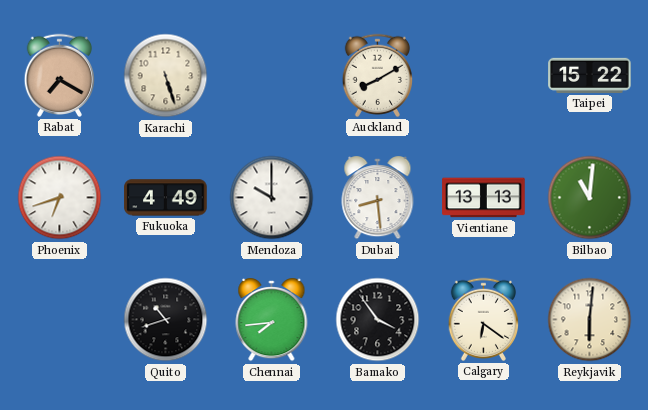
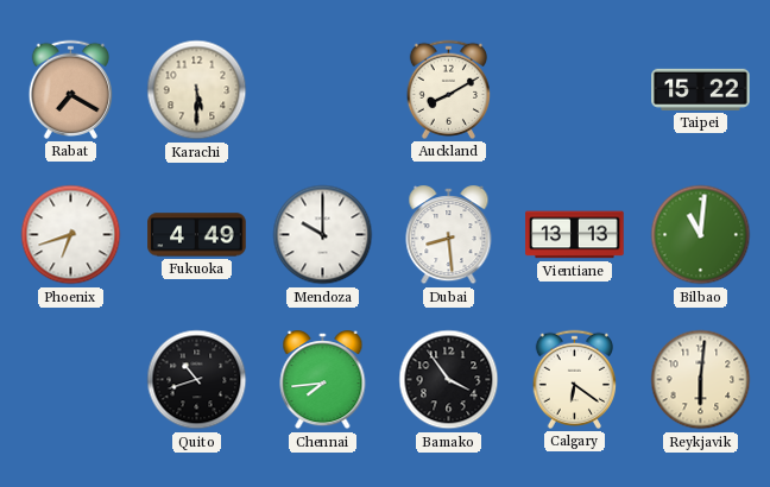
Karachi: 5:27 -> 5:30 (197, 90)
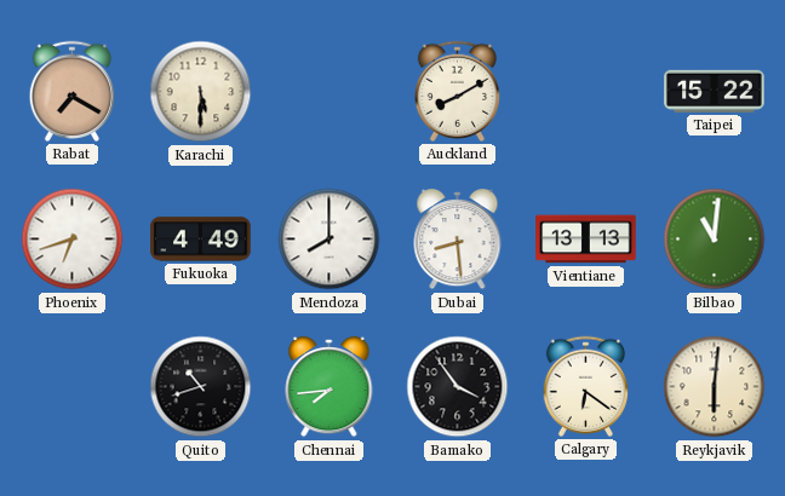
Mendoza: 10:00 -> 8:00 (330, 240)
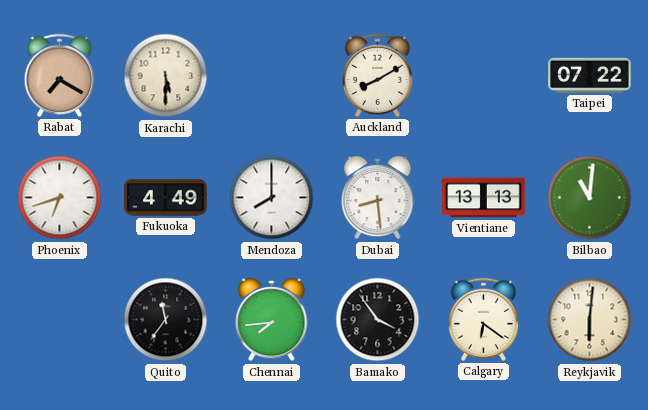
Taipei: 15:22 -> 07:22 (590, 75)
Quito: 10:42 -> 11:36 (166, 320)
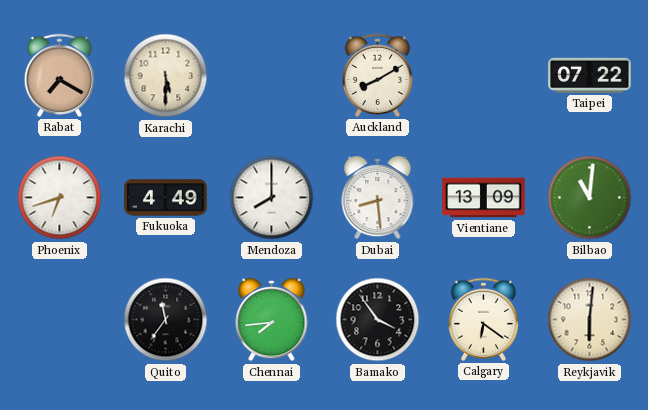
Vientiane: 13:13 -> 13:09 (484, 198)
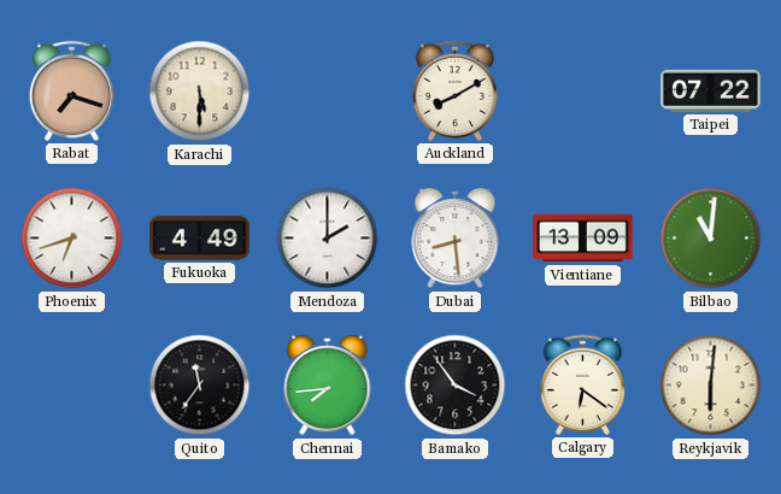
Rabat: 7:20 -> 7:18 (71, 90)
Mendoza: 8:00 -> 2:00 (328, 239)
